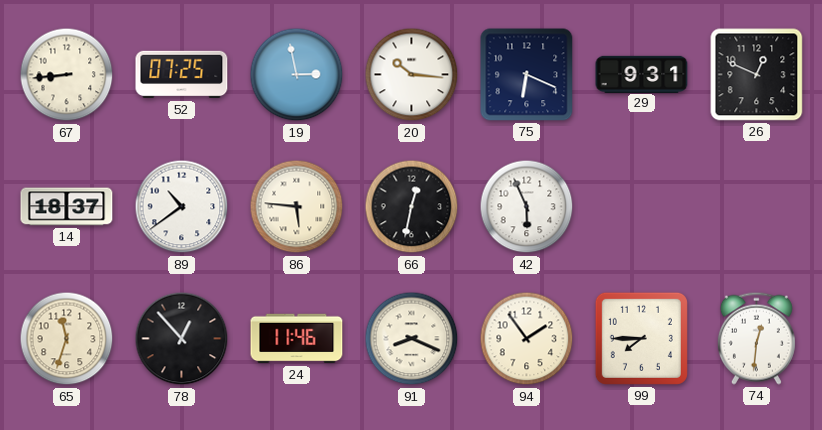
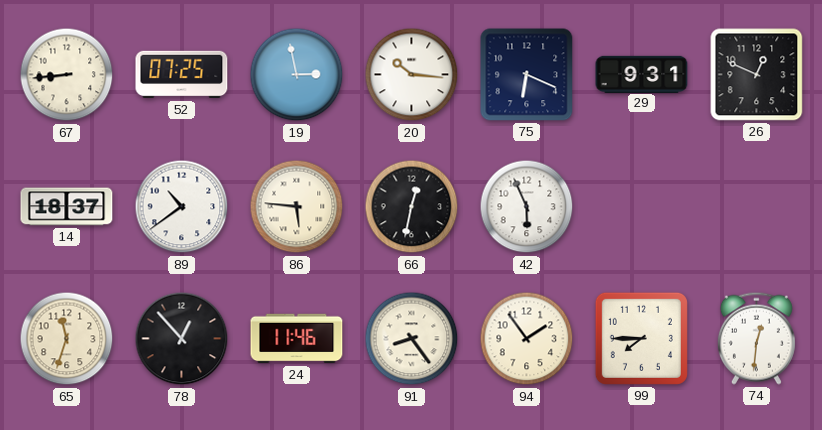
91: 8:19 -> 8:24 (412, 339)
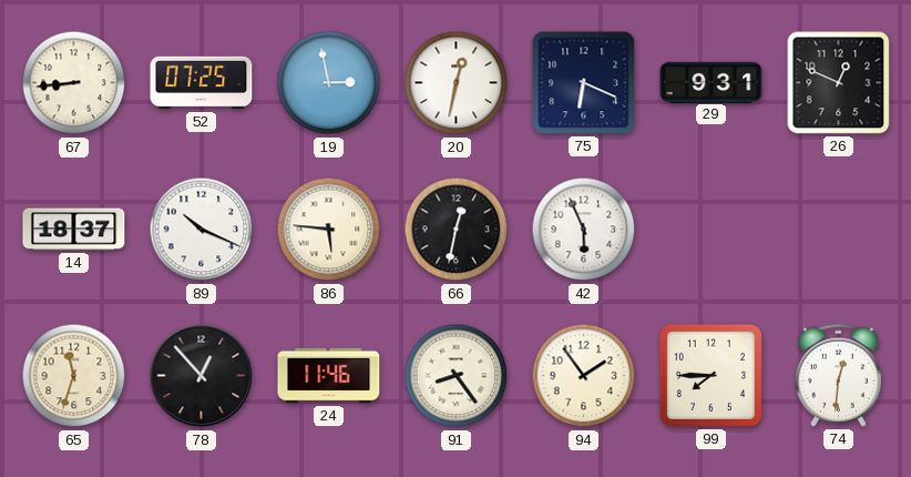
20: 10:16 -> 12:32 (457, 83)
89: 10:39 -> 10:19 (202, 230)
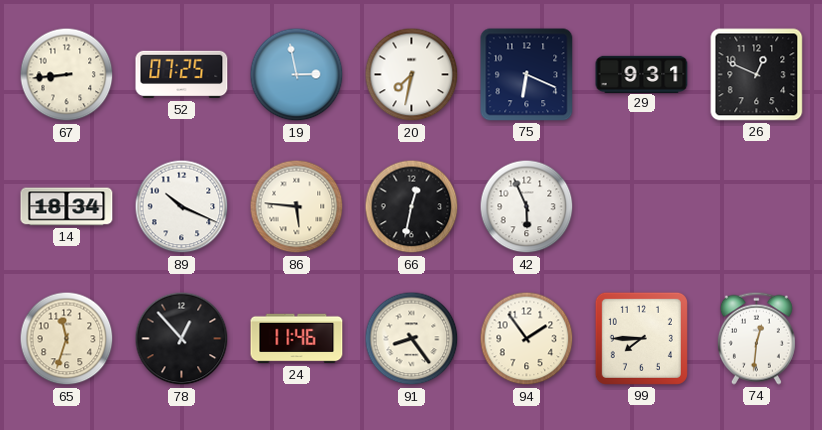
20: 12:32 -> 7:32 (412, 75)
14: 18:37 -> 18:34 (67, 207)
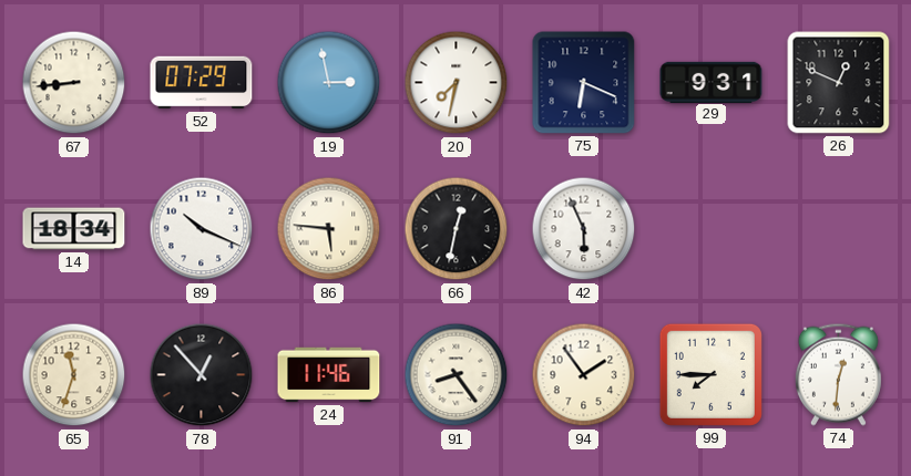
52: 07:25 -> 07:29 (202, 83)
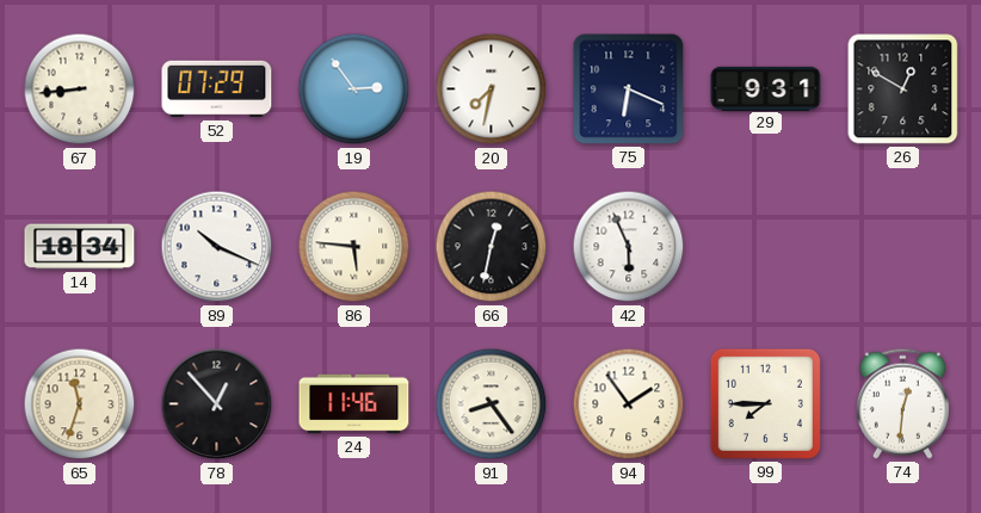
19: 2:58 -> 2:54 (354, 89)
26: 12:49 -> 12:50 (903, 89)
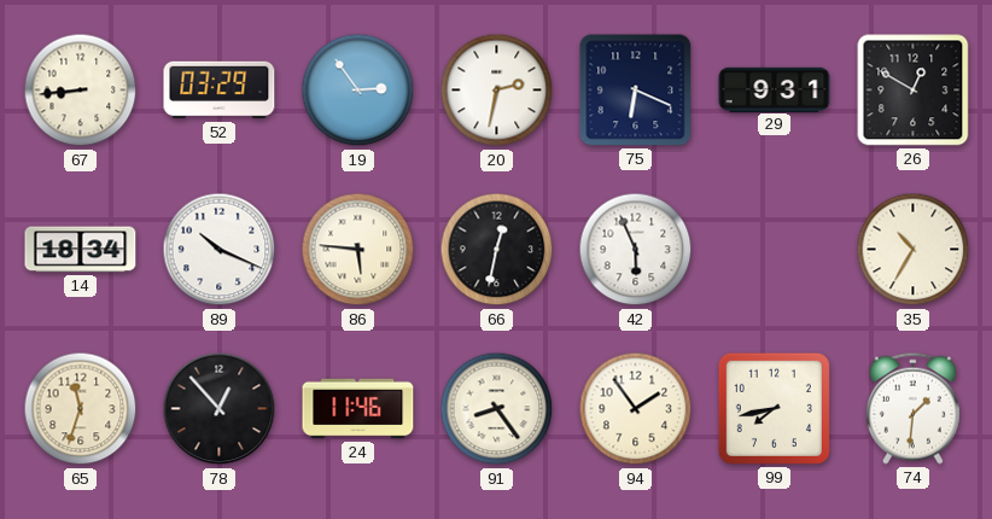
52: 07:29 -> 03:29 (220, 91)
20: 7:32 -> 2:32 (497, 91)
35: none -> 10:35 (914, 250)
99: 7:45 -> 7:43 (774, 408)
74: 12:31 -> 1:31 (912, 408)
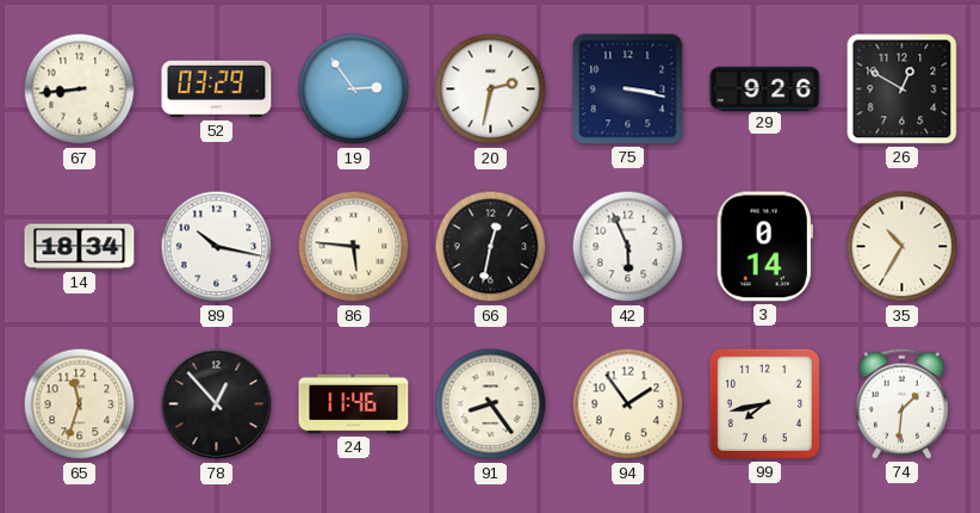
75: 6:19 -> 3:17 (628, 89)
29: 9:31 -> 9:26 (765, 88)
89: 10:19 -> 10:17 (217, 247)
3: none -> 0:14 (764, 247)
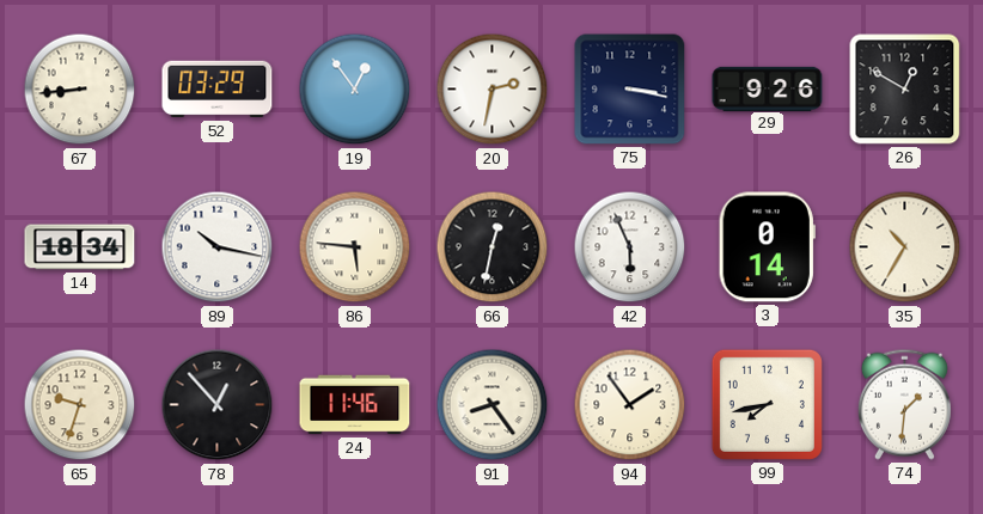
19: 2:54 -> 12:54 (355, 90)
65: 11:33 -> 9:33 (80, 405)
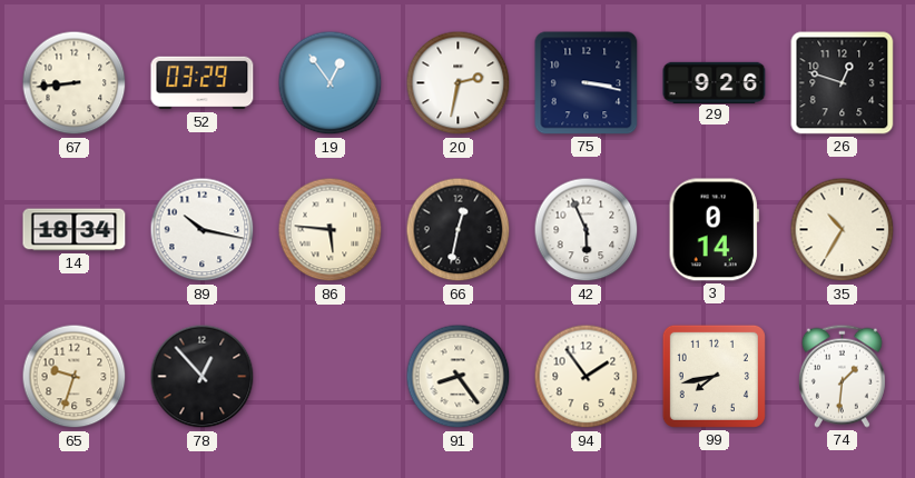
26: 12:50 -> 12:48 (843, 83)
24: 11:46 -> none (355, 405)
